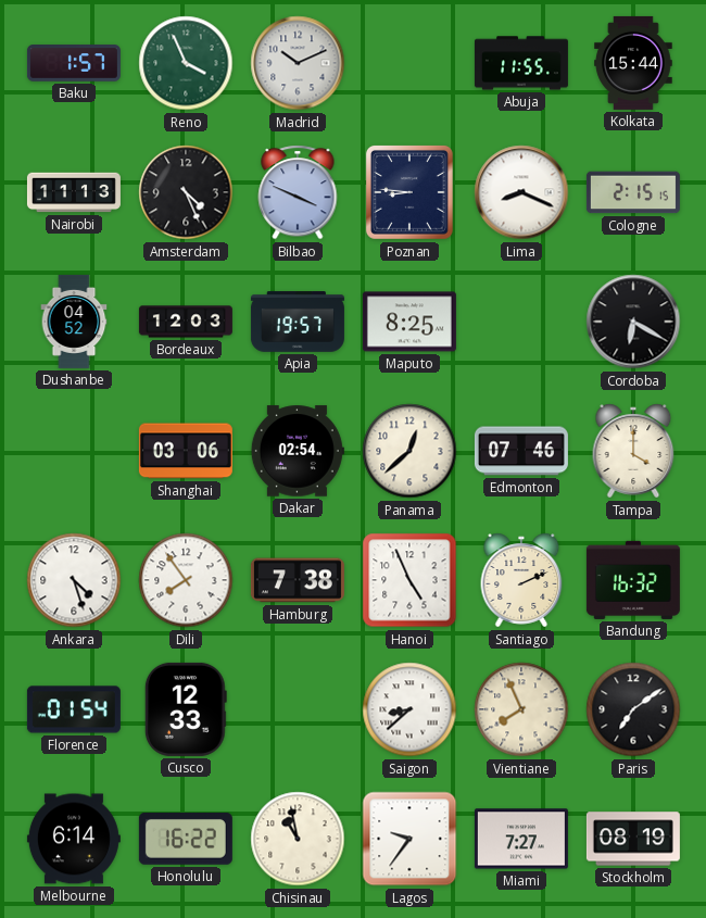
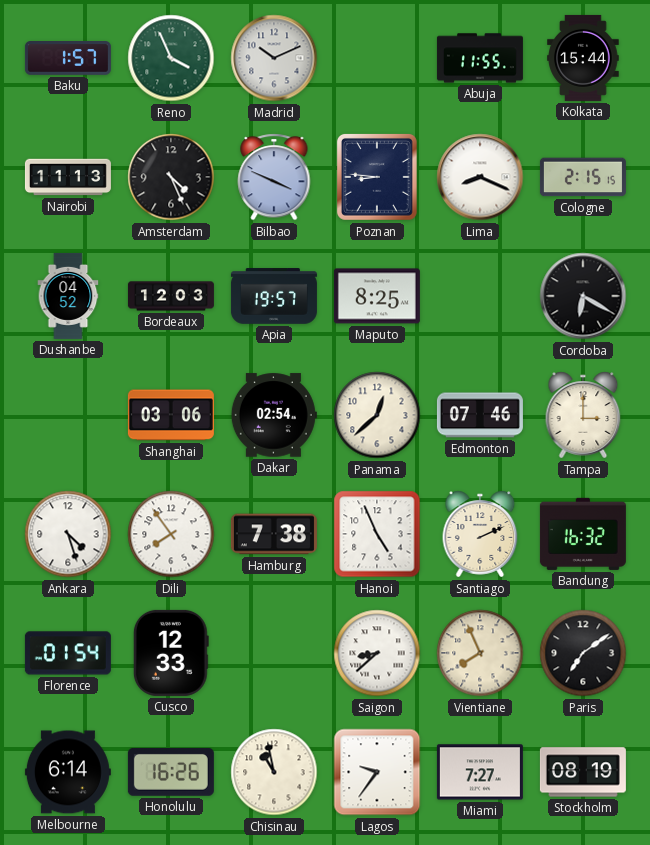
Tampa: 4:00 -> 3:00 (583, 415)
Honolulu: 16:22 -> 16:26 (171, 772)
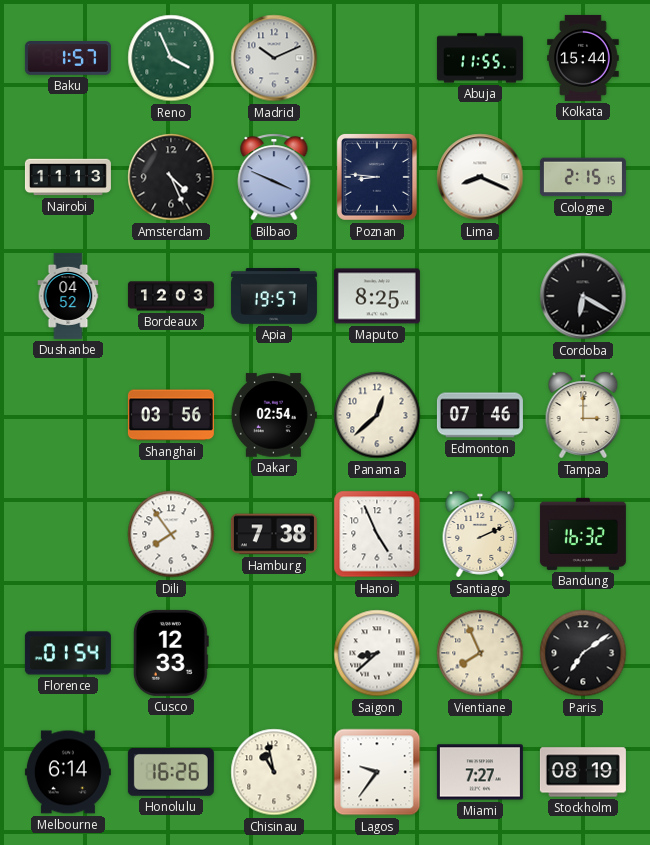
Shanghai: 03:06 -> 03:56 (171, 415)
Ankara: 4:27 -> none (68, 534)
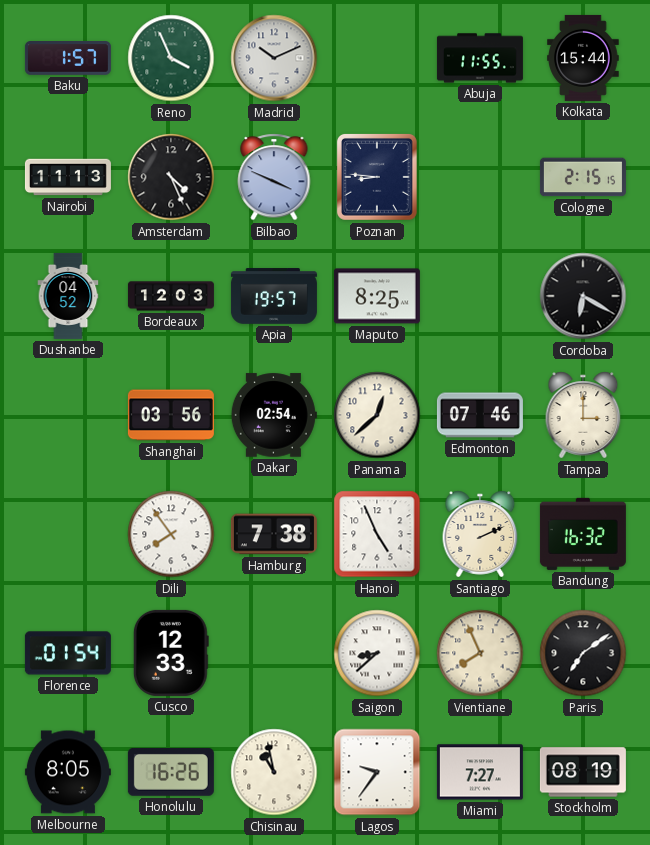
Lima: 8:19 -> none (480, 177)
Melbourne: 6:14 -> 8:05 (68, 772)
